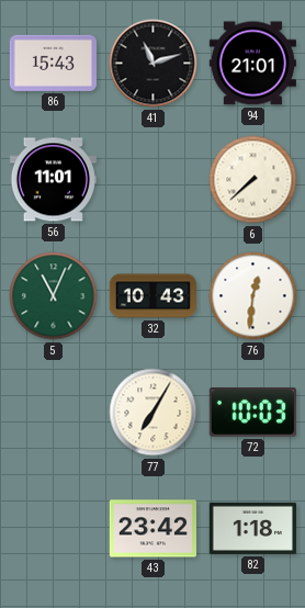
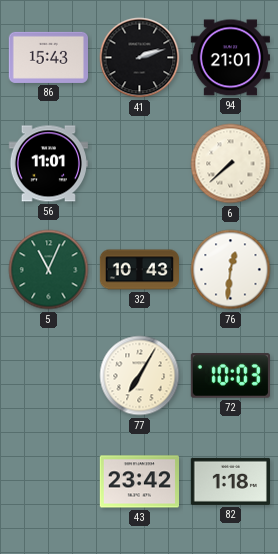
41: 11:12 -> 2:12 (140, 58)
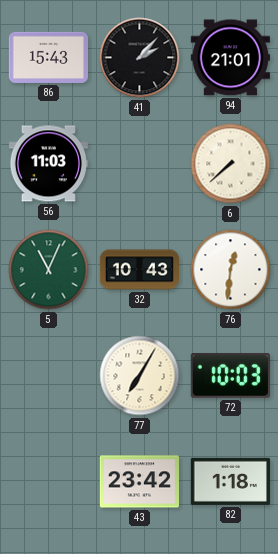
41: 2:12 -> 2:07 (140, 58)
56: 11:01 -> 11:03 (48, 164)
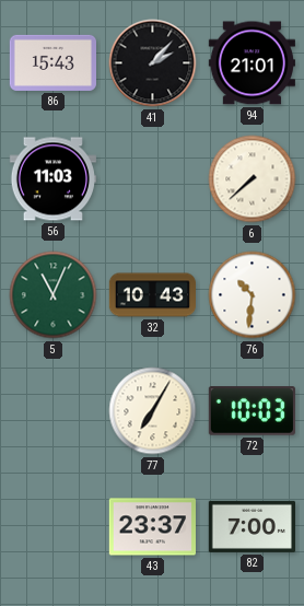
76: 12:31 -> 10:31 (253, 295)
43: 23:42 -> 23:37 (152, 527)
82: 1:18 -> 7:00 (252, 526)
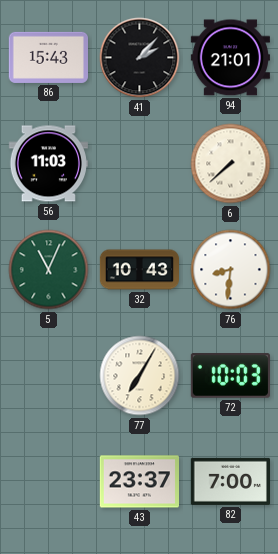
76: 10:31 -> 8:31 (231, 270)
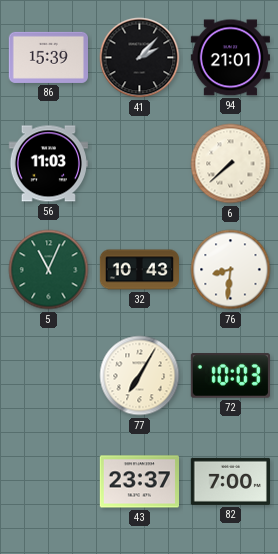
86: 15:43 -> 15:39 (48, 57)
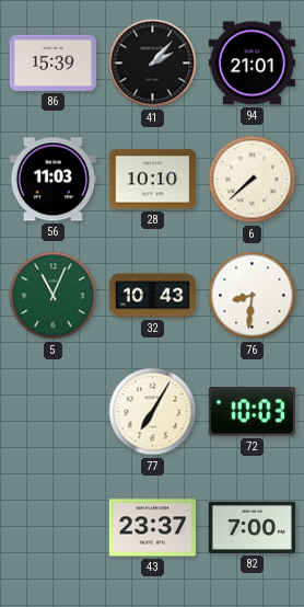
28: none -> 10:10 (152, 180)
